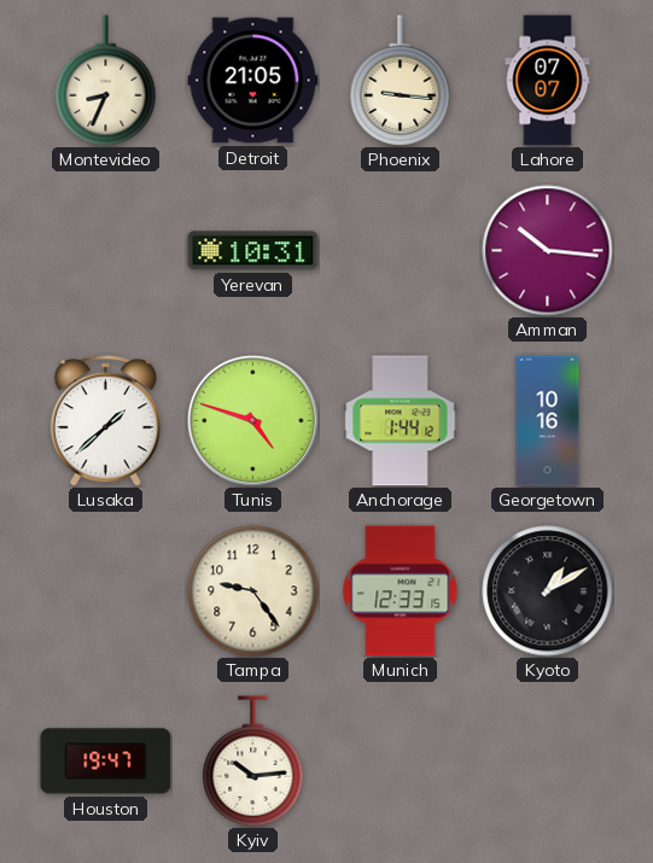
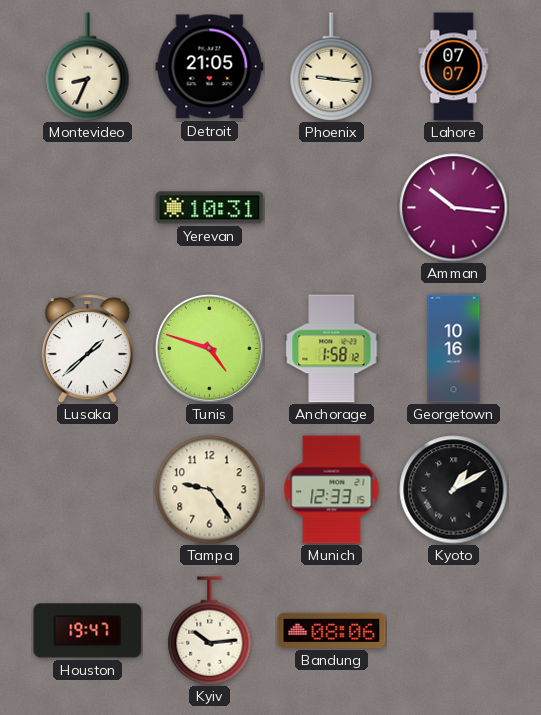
Anchorage: 1:44 -> 1:58 (332, 349)
Bandung: none -> 08:06 (332, 630)
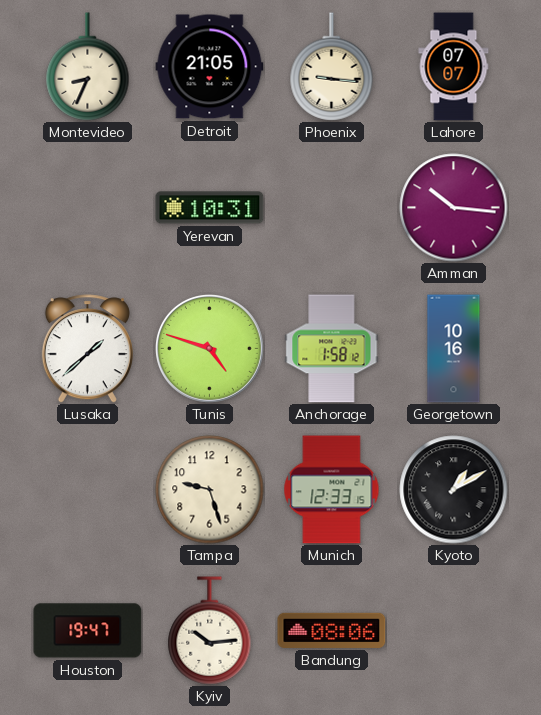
Tampa: 9:24 -> 9:27 (210, 490)
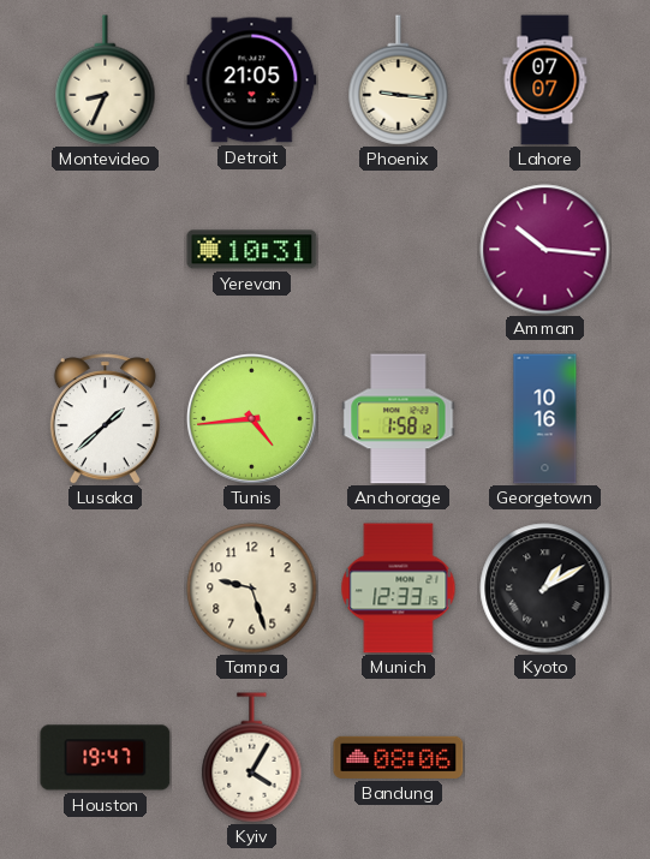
Tunis: 4:48 -> 4:44 (251, 418)
Kyiv: 10:14 -> 4:05 (252, 758)
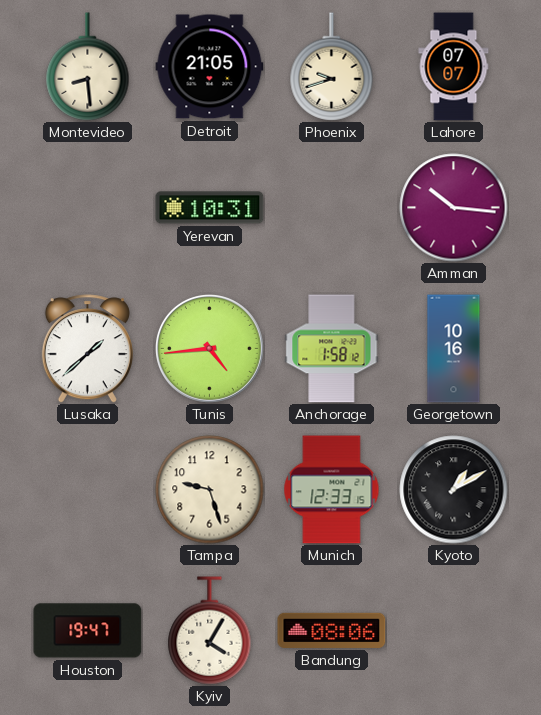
Montevideo: 8:34 -> 8:29 (88, 67)
Phoenix: 9:16 -> 9:42 (332, 67)
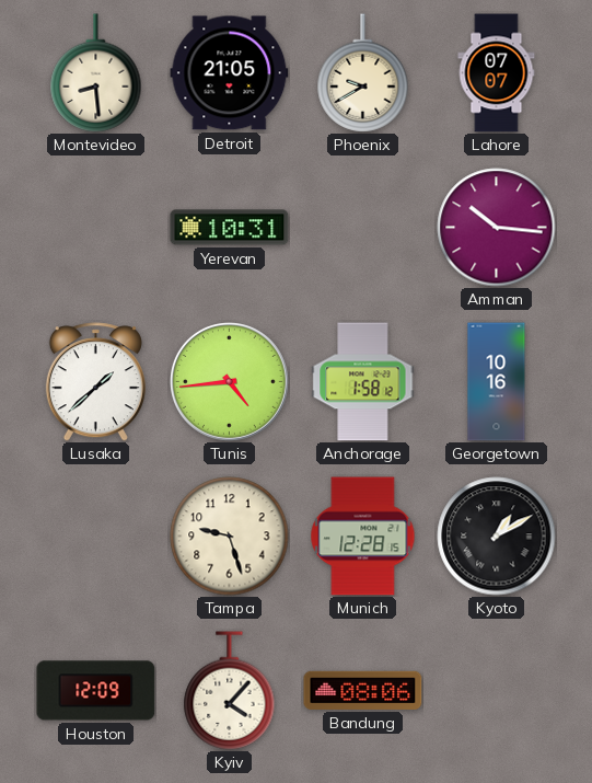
Phoenix: 9:42 -> 9:40 (363, 73)
Munich: 12:33 -> 12:28 (363, 537)
Houston: 19:47 -> 12:09 (96, 691)
Kyiv: 4:05 -> 4:07 (230, 691)
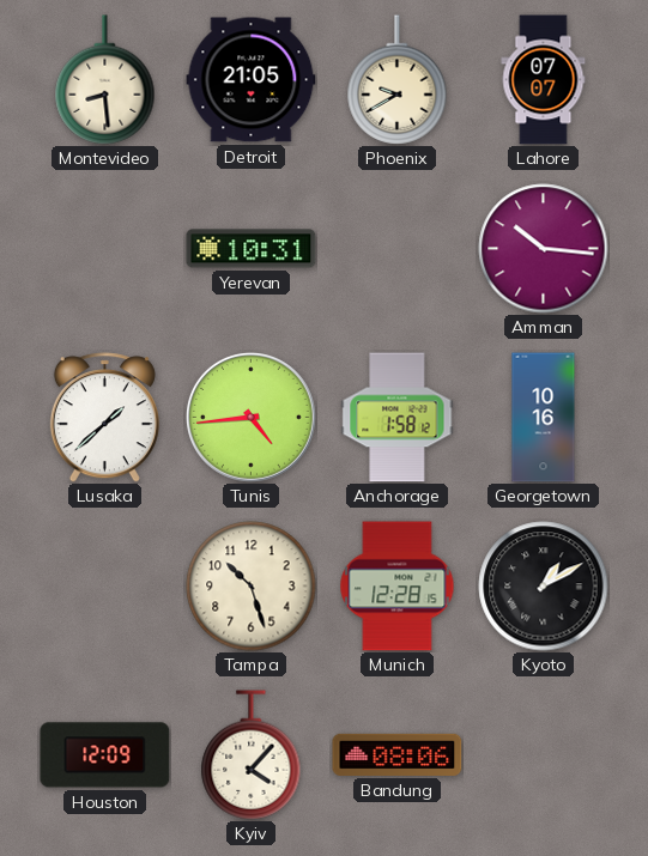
Tampa: 9:27 -> 10:27 (252, 587)
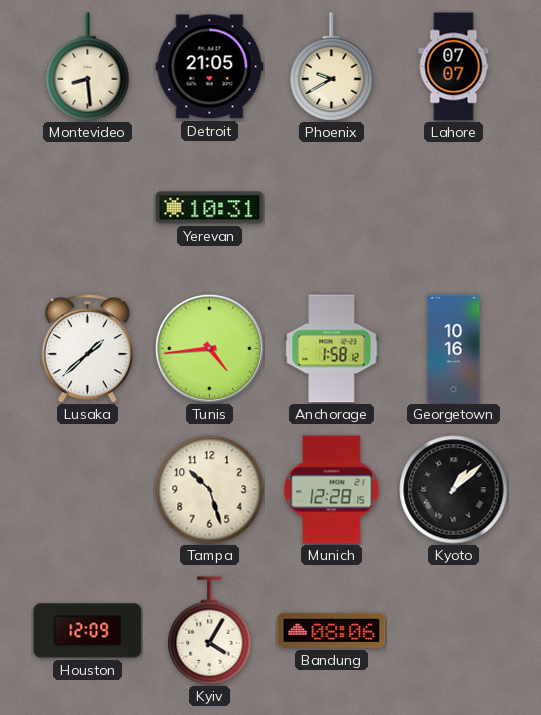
Amman: 10:16 -> none (544, 249)
Kyoto: 1:10 -> 1:08 (454, 490)
Kyiv: 4:07 -> 4:05 (210, 631)
